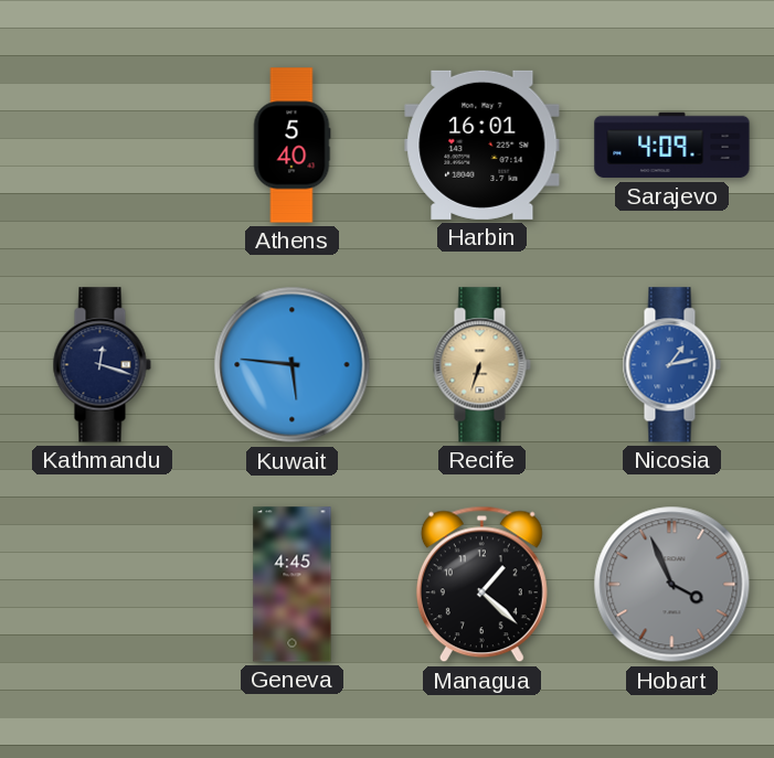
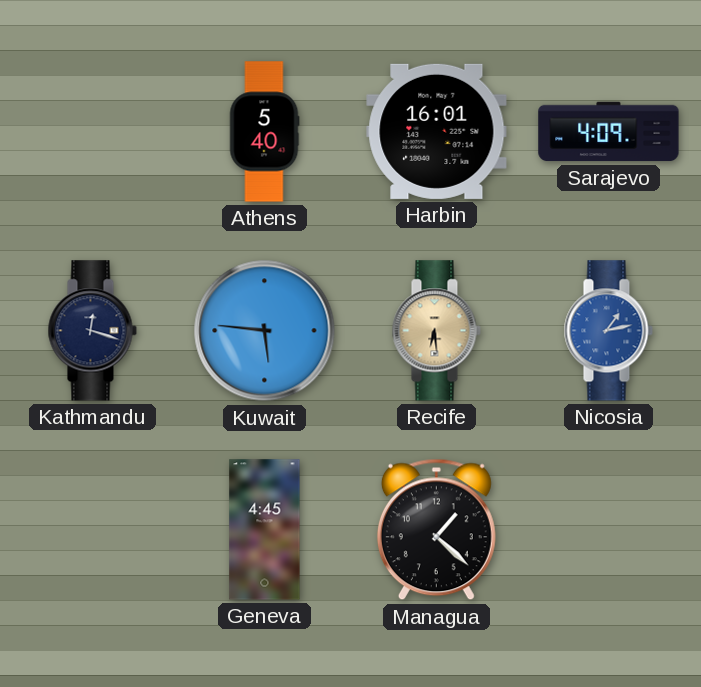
Recife: 6:33 -> 6:29 (436, 331)
Hobart: 3:56 -> none (672, 585)
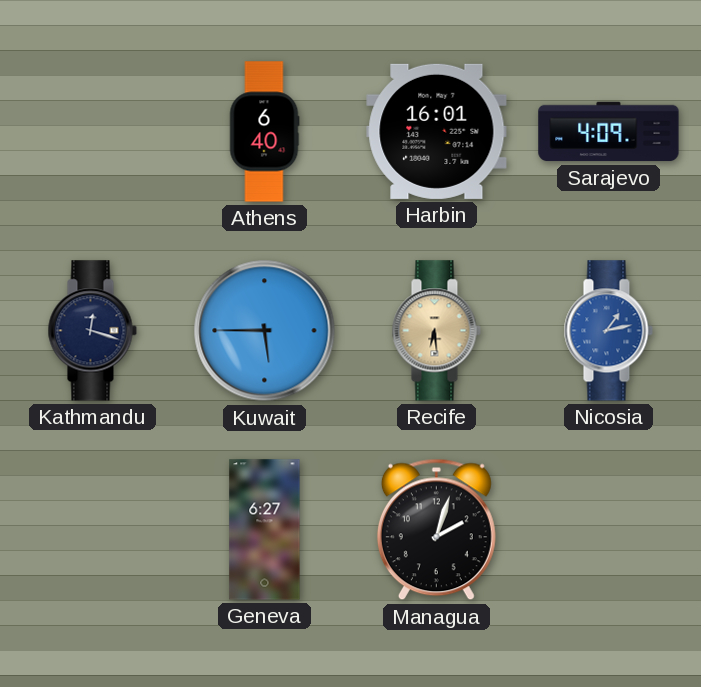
Athens: 5:40 -> 6:40 (264, 132)
Kuwait: 5:46 -> 5:45 (265, 331)
Geneva: 4:45 -> 6:27 (265, 530)
Managua: 1:22 -> 2:03 (436, 530)
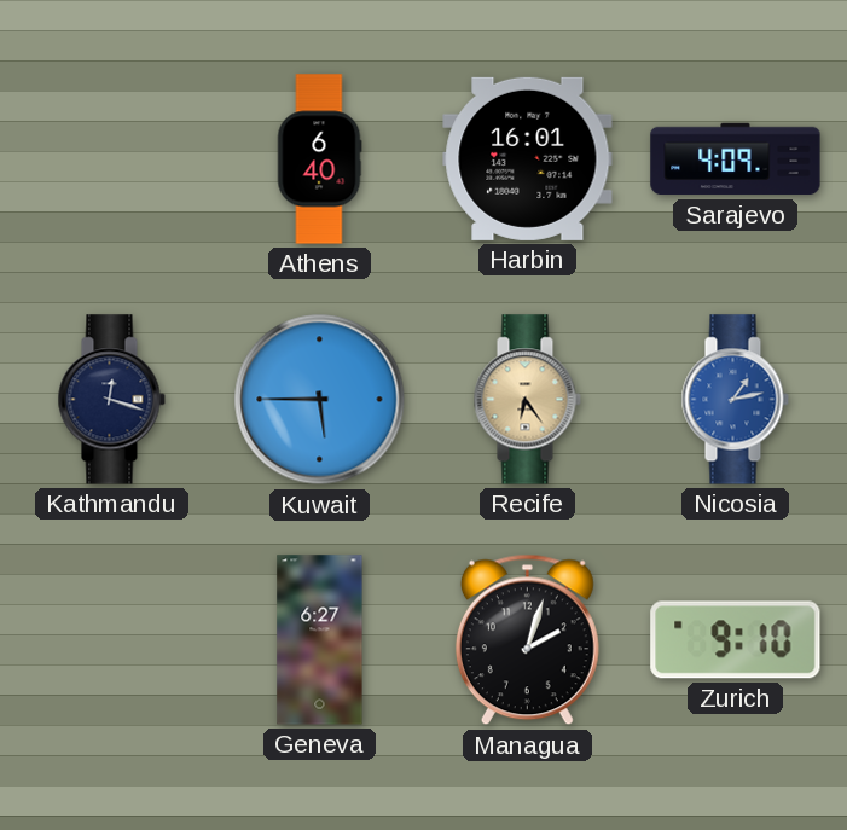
Recife: 6:29 -> 6:24 (527, 400)
Zurich: none -> 9:10 (736, 640)
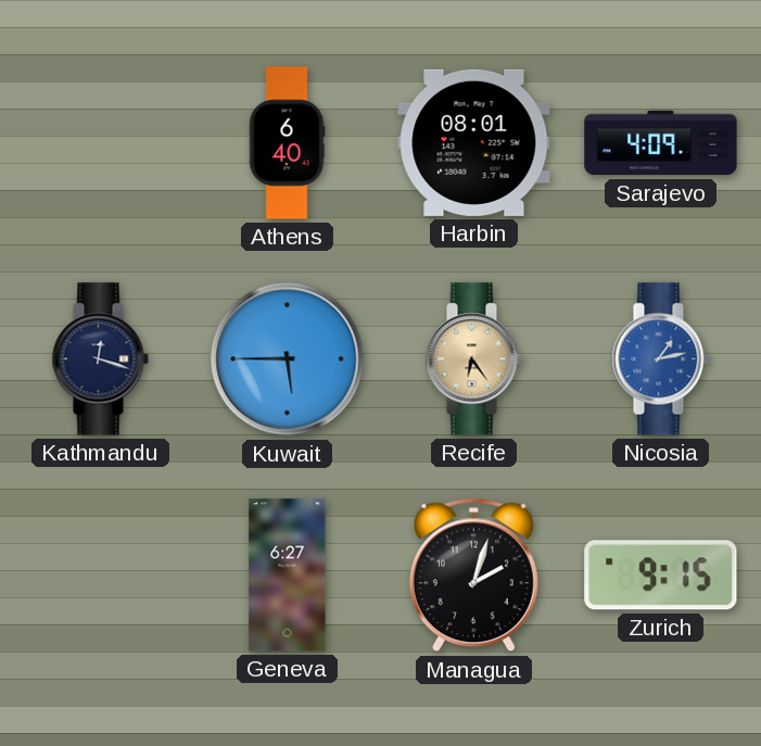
Harbin: 16:01 -> 08:01 (474, 142)
Zurich: 9:10 -> 9:15 (661, 576)
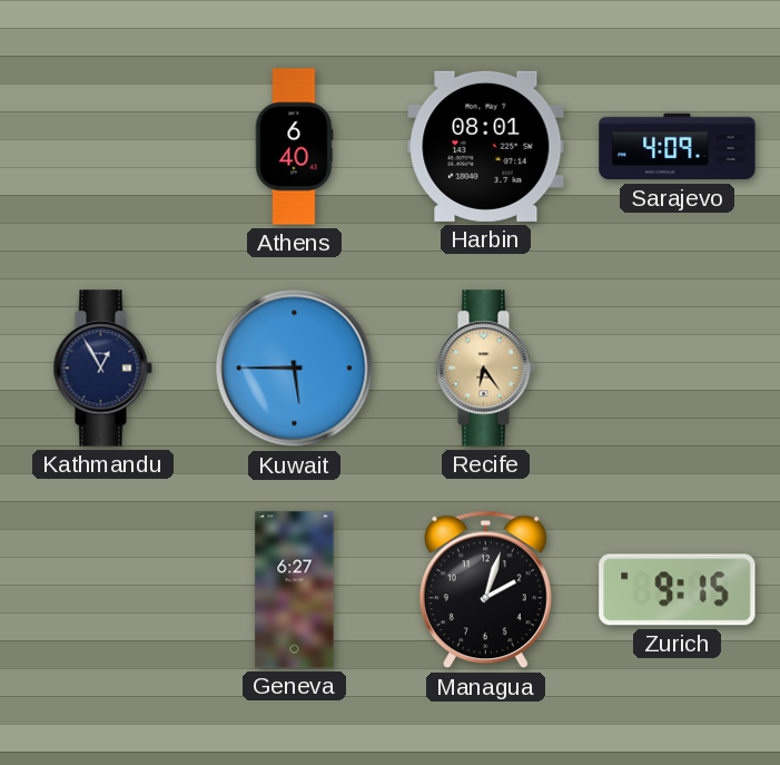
Kathmandu: 12:18 -> 12:55 (102, 369)
Nicosia: 1:13 -> none (660, 359)
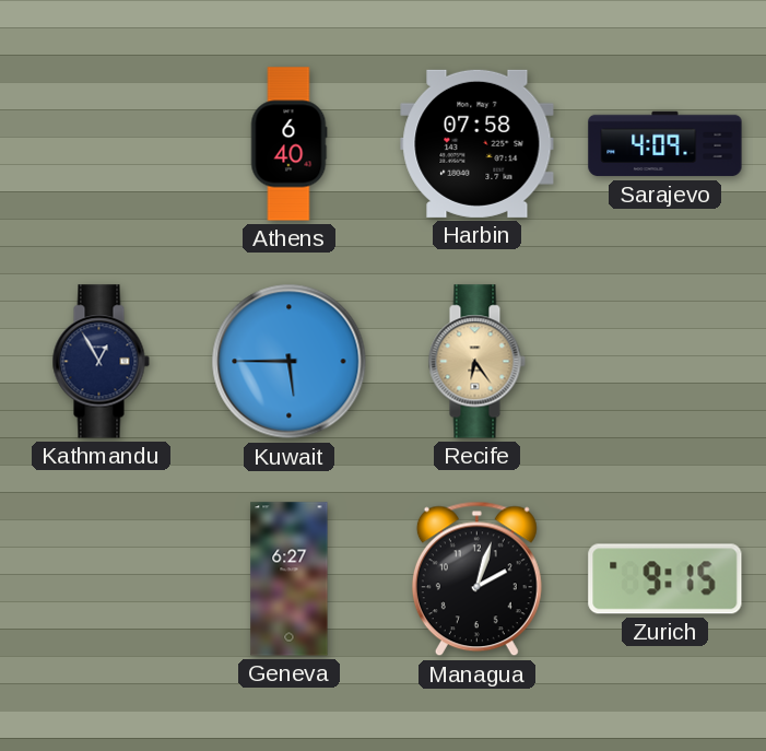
Harbin: 08:01 -> 07:58 (478, 143)
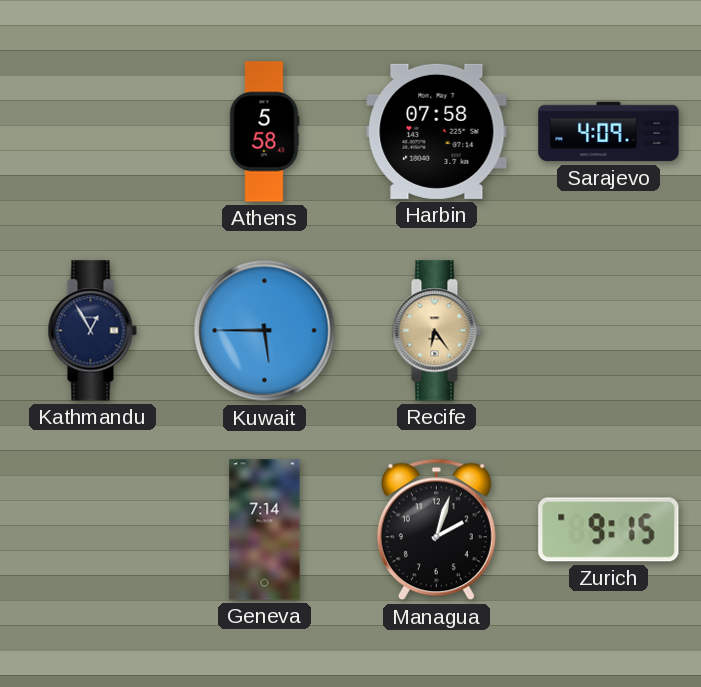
Athens: 6:40 -> 5:58 (264, 132)
Geneva: 6:27 -> 7:14 (265, 530)
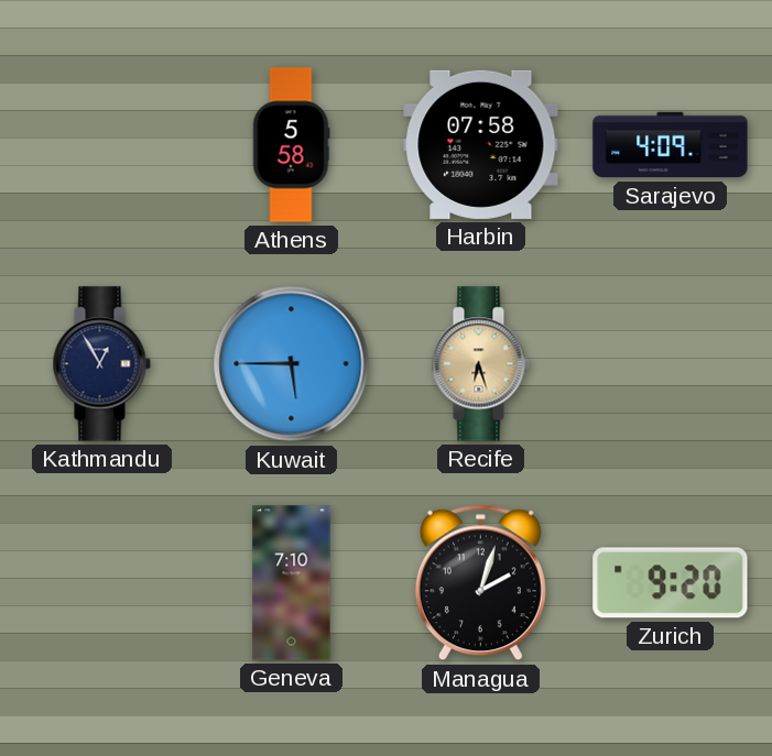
Recife: 6:24 -> 6:27 (480, 364)
Geneva: 7:14 -> 7:10 (292, 583)
Zurich: 9:15 -> 9:20 (671, 583)
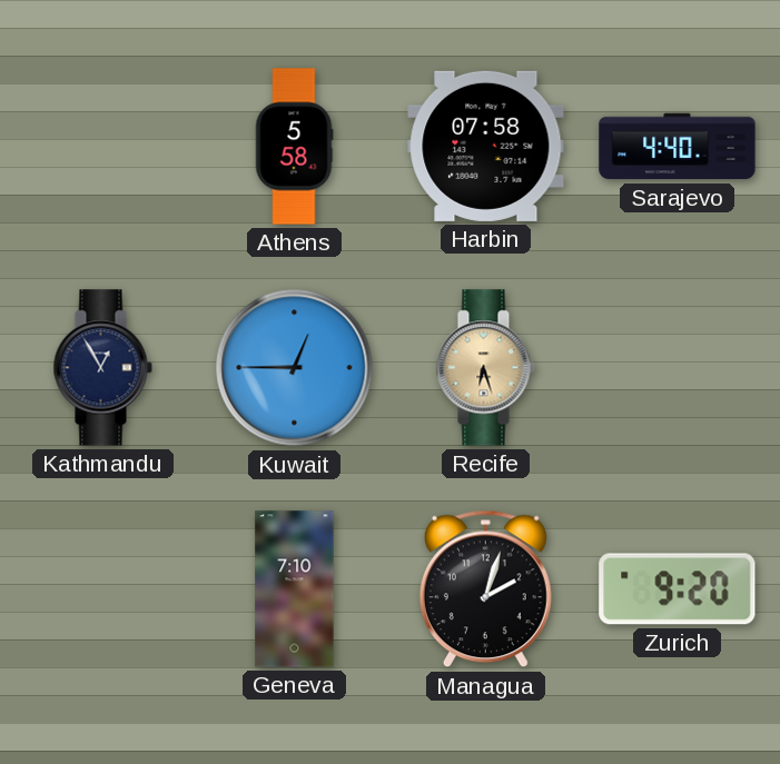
Sarajevo: 4:09 -> 4:40 (678, 147)
Kuwait: 5:45 -> 12:45 (295, 368)
